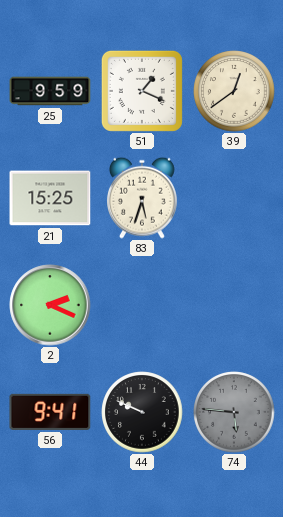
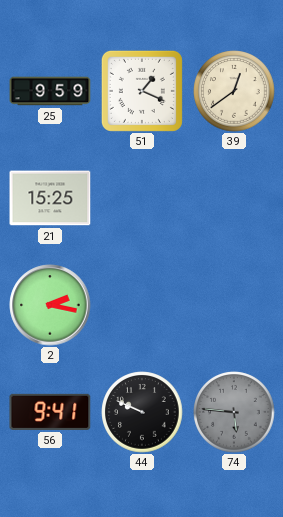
83: 5:33 -> none (143, 198)
2: 2:19 -> 2:17 (50, 305)
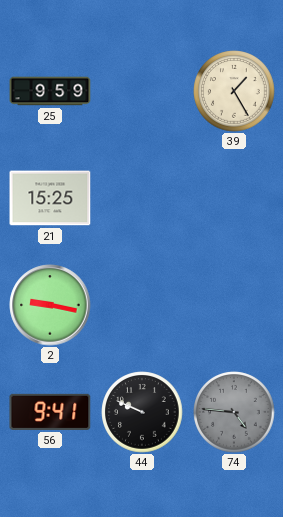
51: 1:19 -> none (142, 91)
39: 12:39 -> 1:25 (234, 91)
2: 2:17 -> 9:17 (50, 305)
74: 5:46 -> 4:46 (234, 412)
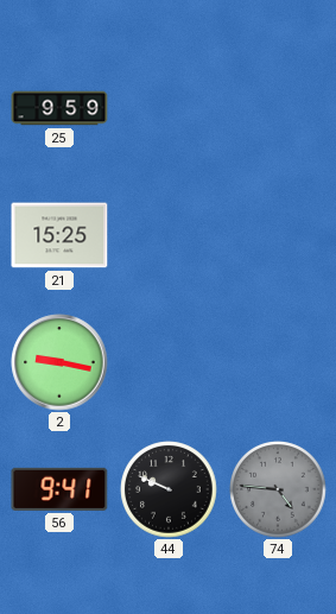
39: 1:25 -> none (234, 91)
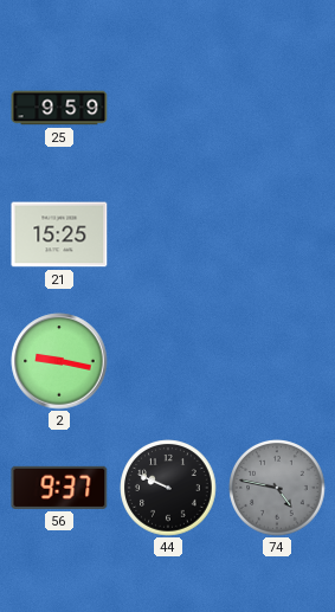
56: 9:41 -> 9:37 (59, 488)
74: 4:46 -> 4:47 (277, 488)
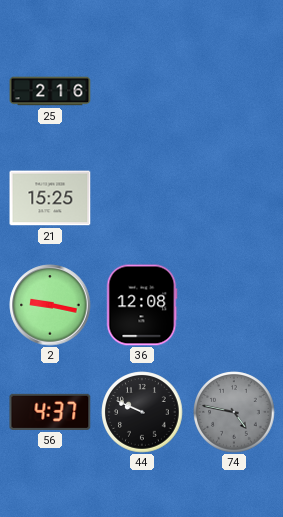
25: 9:59 -> 2:16 (50, 91)
36: none -> 12:08 (142, 305)
56: 9:37 -> 4:37 (50, 412)
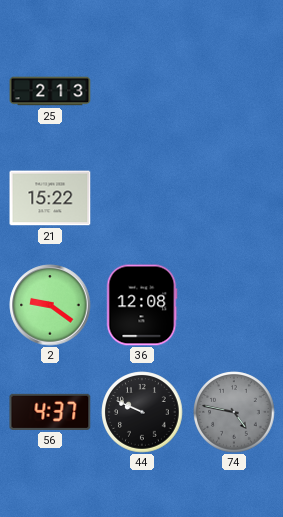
25: 2:16 -> 2:13 (50, 91)
21: 15:25 -> 15:22 (50, 198)
2: 9:17 -> 9:21 (50, 305)
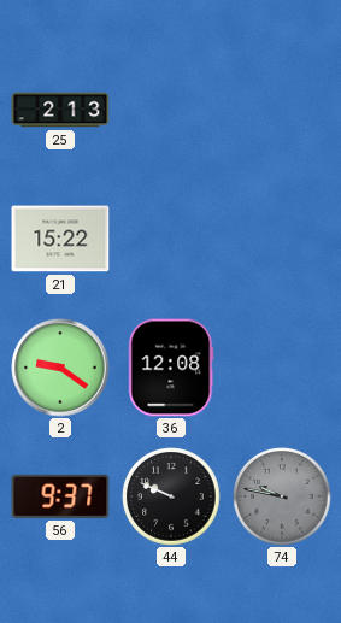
56: 4:37 -> 9:37 (60, 496)
74: 4:47 -> 9:47 (282, 496)
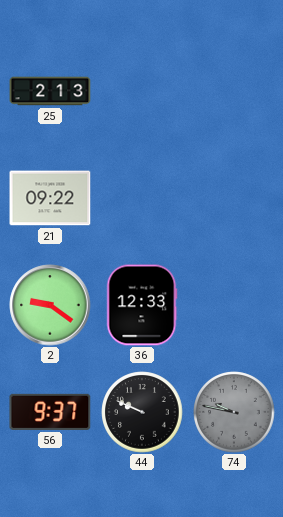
21: 15:22 -> 09:22 (50, 198)
36: 12:08 -> 12:33 (142, 305)
